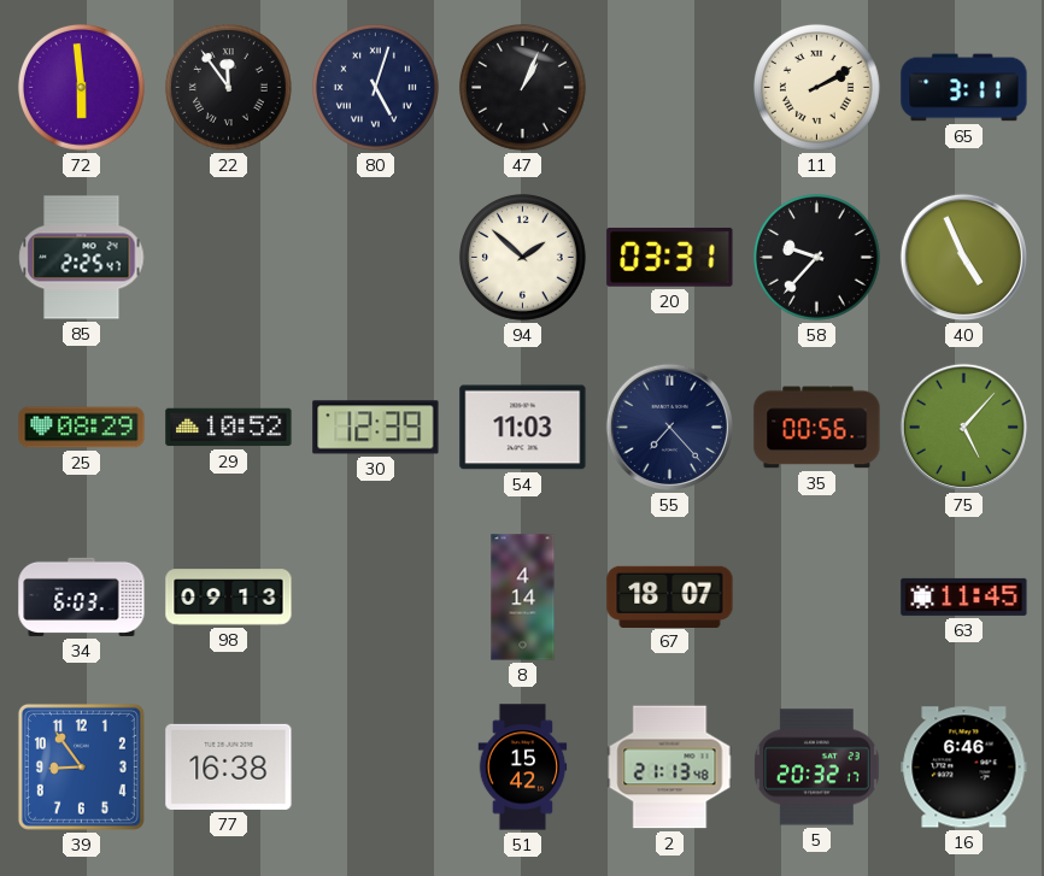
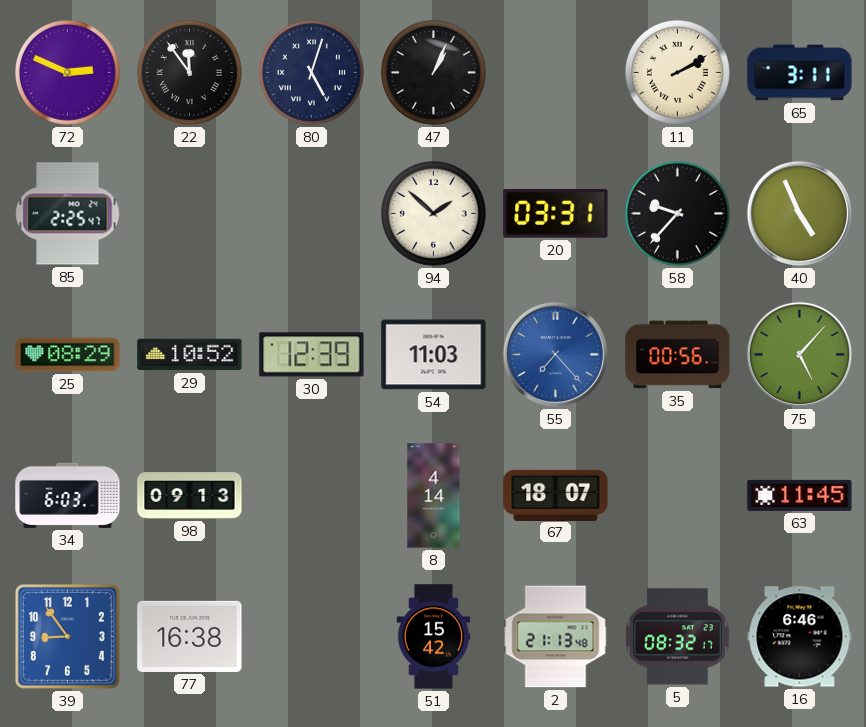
72: 5:59 -> 2:49 (67, 72)
55 dial: navy -> blue (555, 354)
5: 20:32 -> 08:32 (677, 637)
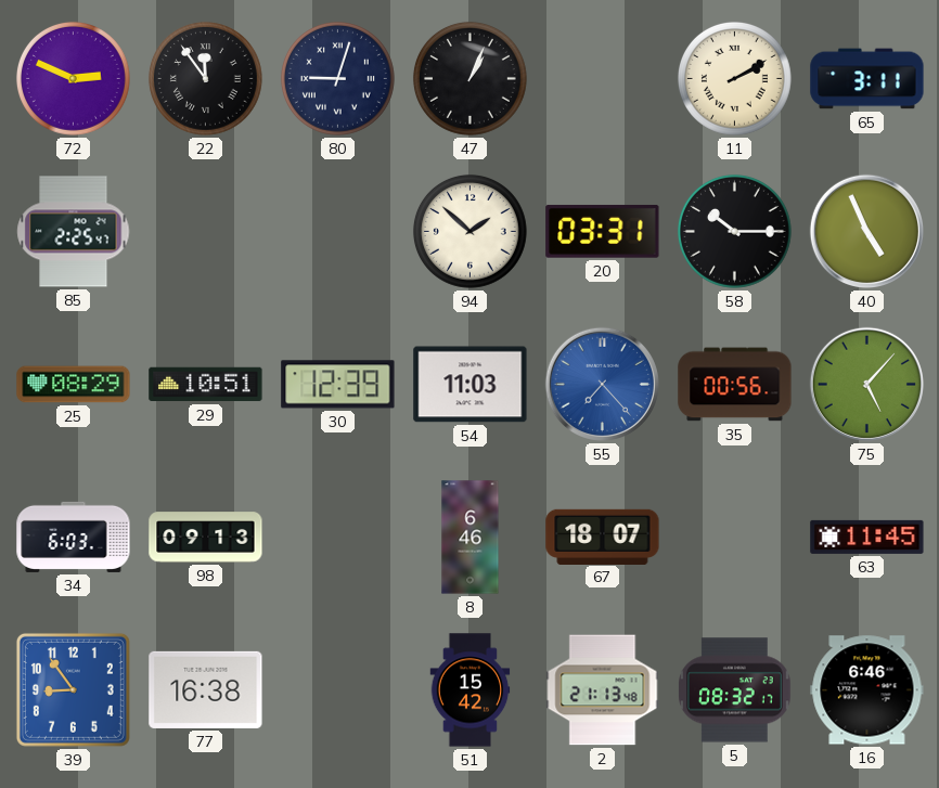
80: 5:03 -> 9:03 (337, 78)
58: 9:37 -> 10:15 (734, 231)
29: 10:52 -> 10:51 (206, 385)
8: 4:14 -> 6:46 (471, 538)
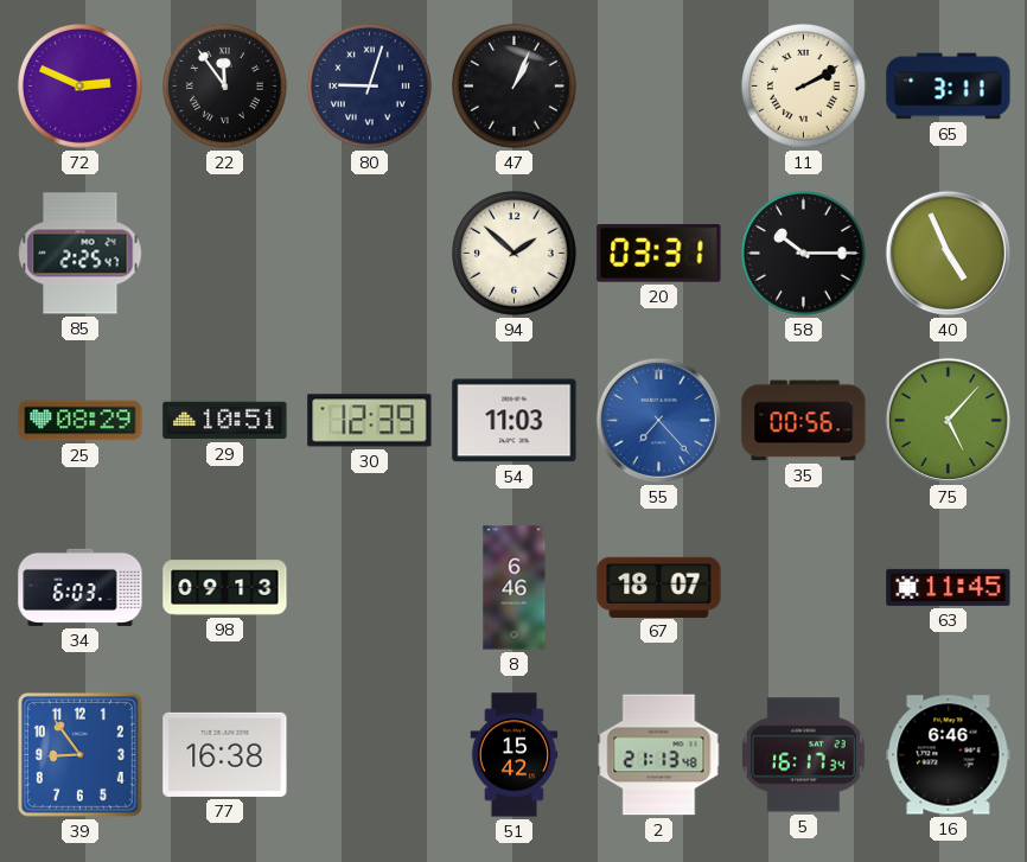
5: 08:32 -> 16:17 (803, 755)
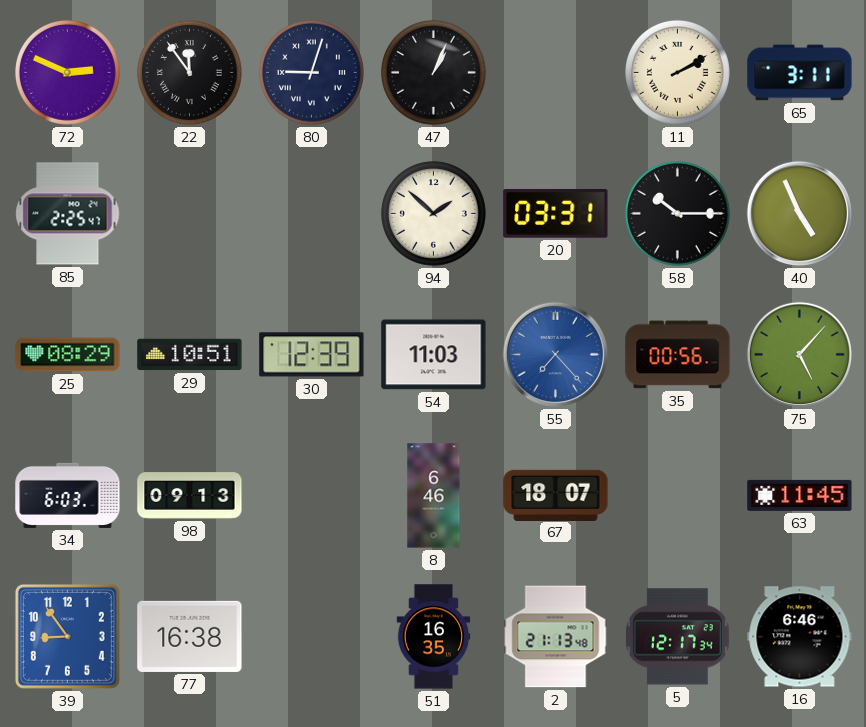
51: 15:42 -> 16:35 (434, 637)
5: 16:17 -> 12:17 (677, 637)
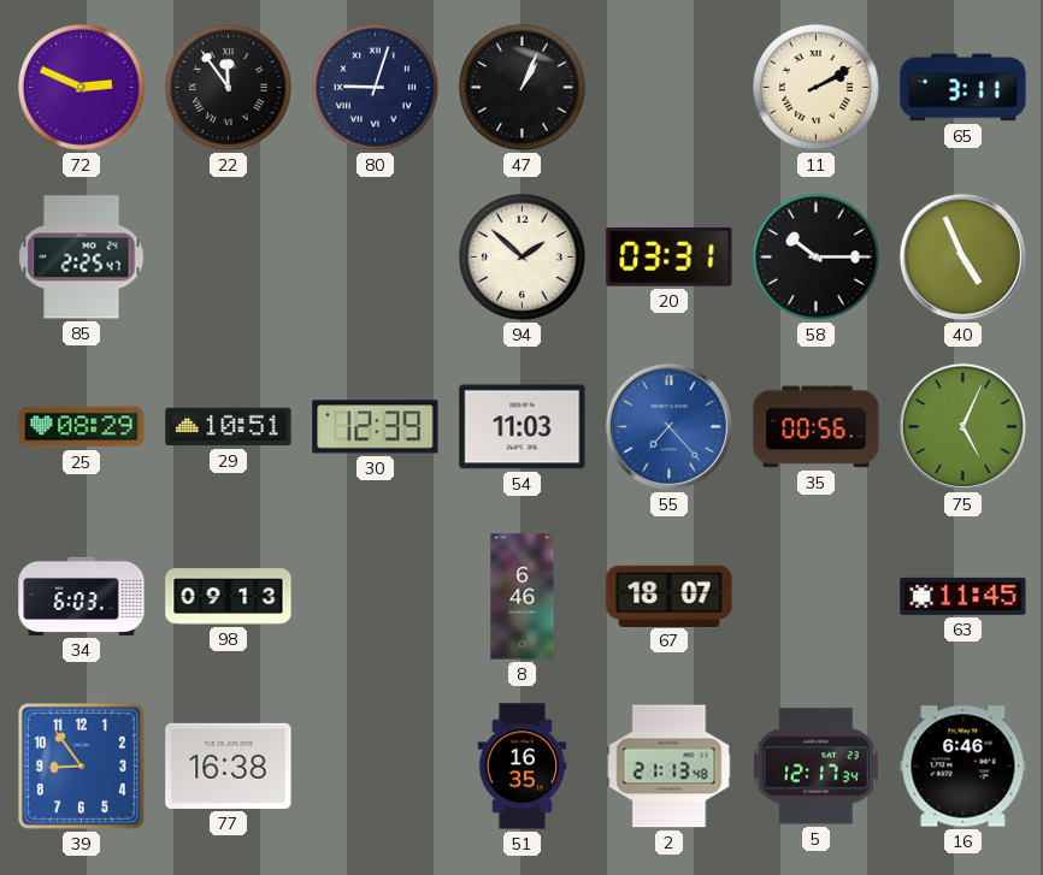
75: 5:07 -> 5:04 (962, 426)
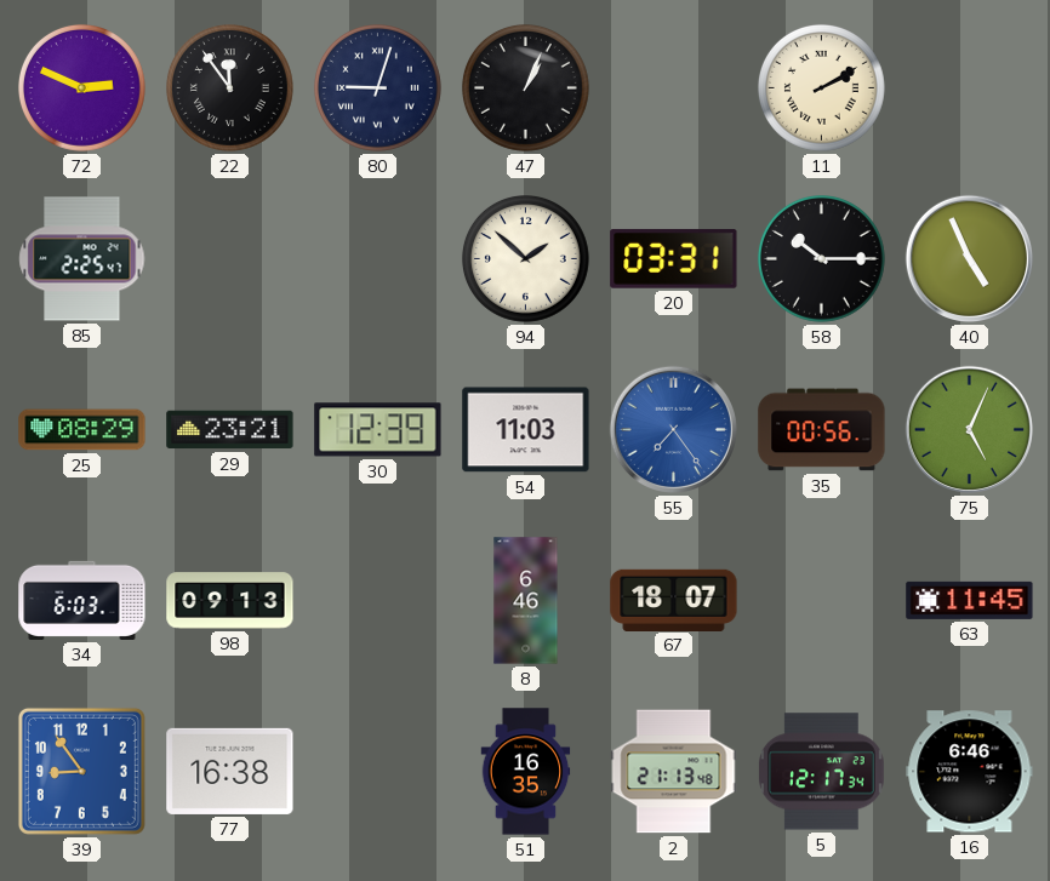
65: 3:11 -> none (964, 88)
29: 10:51 -> 23:21 (230, 430)
55: 7:23 -> 7:24 (673, 429)
